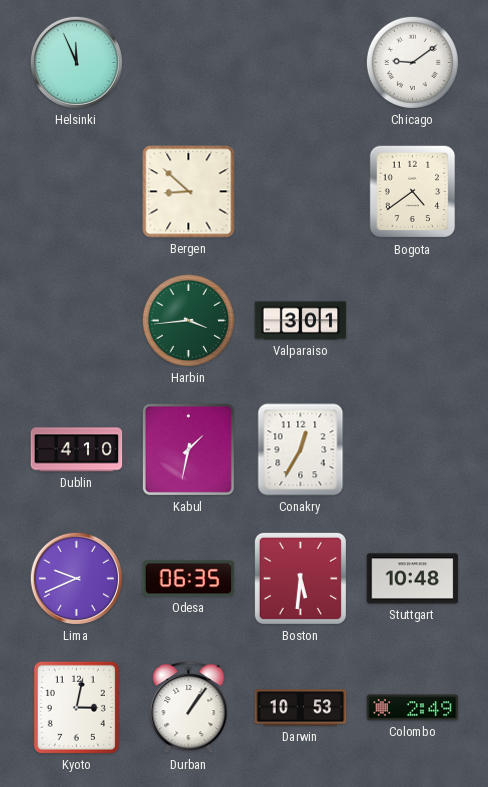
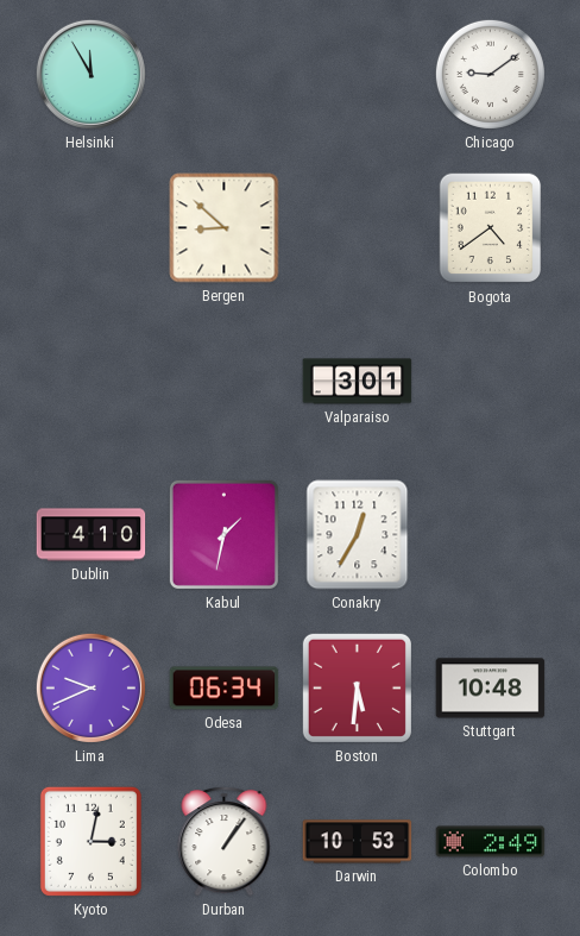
Helsinki: 11:56 -> 11:55 (90, 74)
Harbin: 3:44 -> none (188, 320)
Odesa: 06:35 -> 06:34 (225, 689)
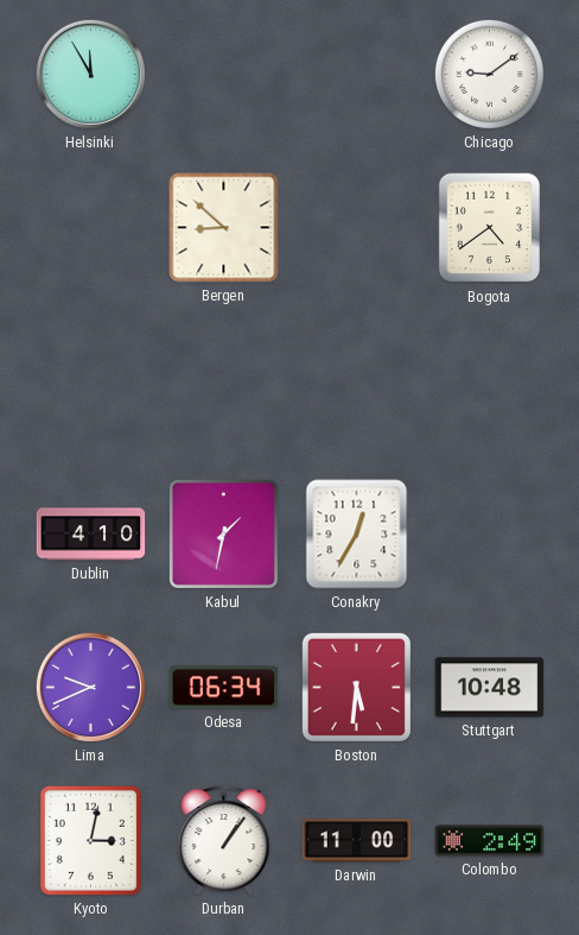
Valparaiso: 3:01 -> none (358, 382)
Darwin: 10:53 -> 11:00 (357, 841)
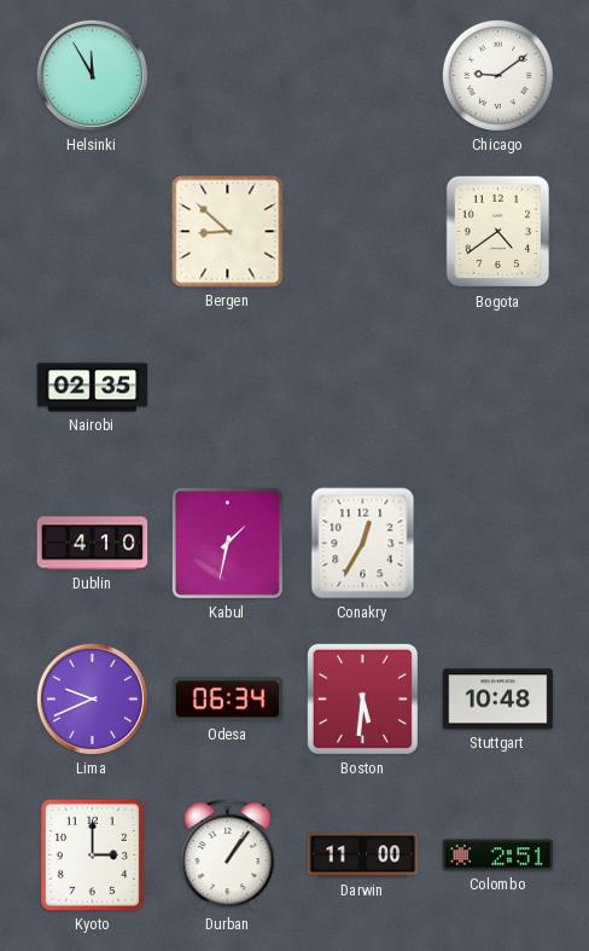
Nairobi: none -> 02:35 (93, 388)
Kyoto: 3:02 -> 3:00 (92, 854)
Colombo: 2:49 -> 2:51 (498, 856)
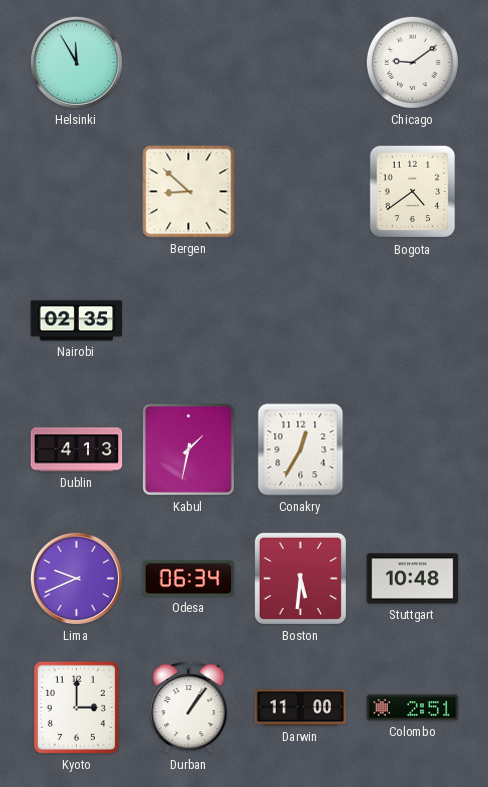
Dublin: 4:10 -> 4:13 (77, 450)
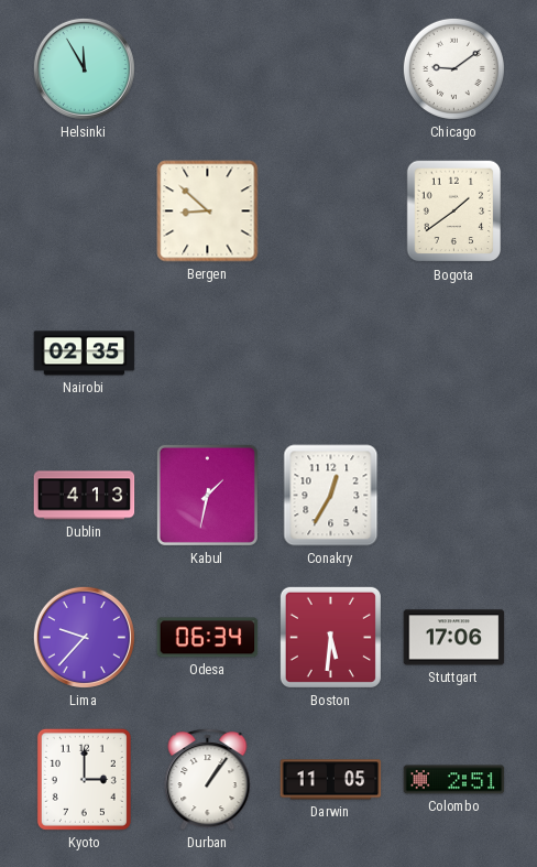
Bogota: 4:39 -> 1:39 (454, 212)
Lima: 9:41 -> 9:37 (84, 637)
Stuttgart: 10:48 -> 17:06 (454, 638)
Darwin: 11:00 -> 11:05 (331, 780)
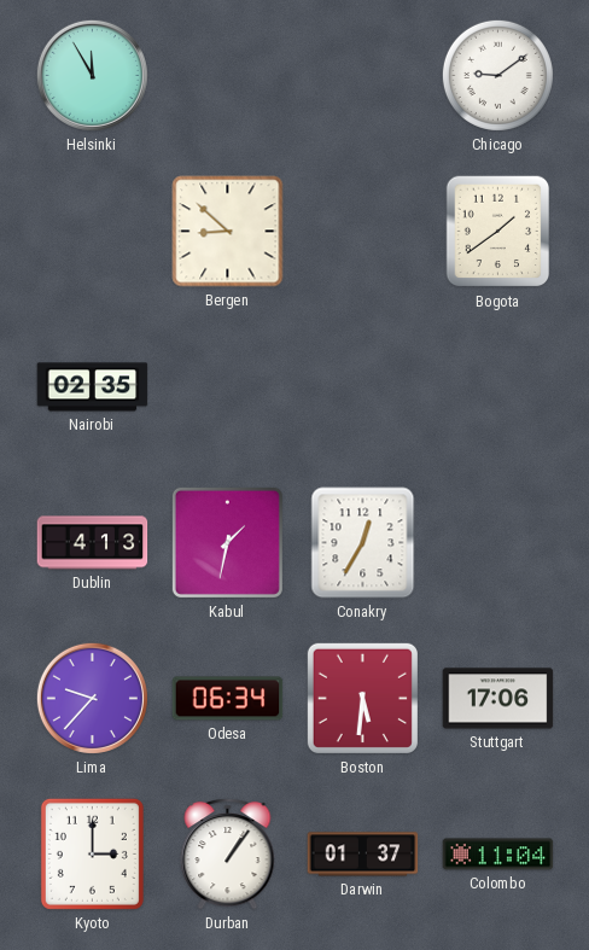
Darwin: 11:05 -> 01:37 (363, 855)
Colombo: 2:51 -> 11:04 (498, 855)
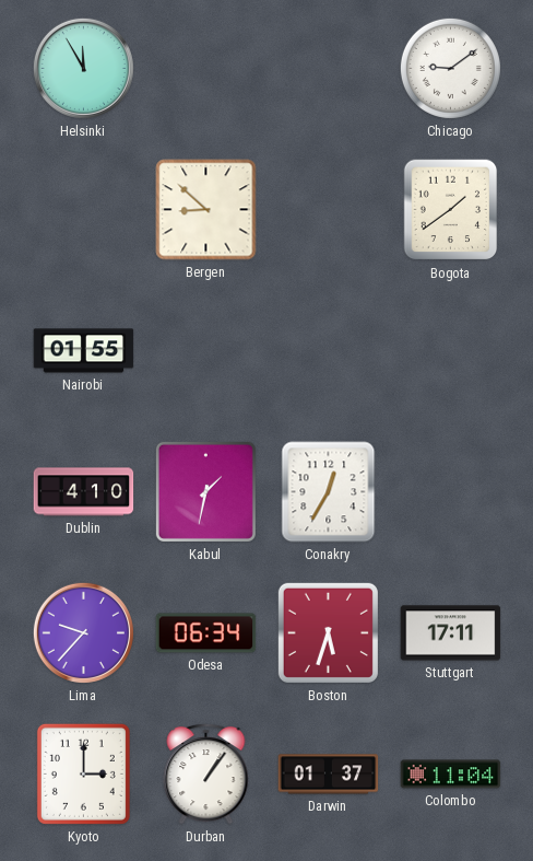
Nairobi: 02:35 -> 01:55 (84, 351)
Dublin: 4:13 -> 4:10 (84, 492)
Boston: 5:31 -> 5:33 (328, 632)
Stuttgart: 17:06 -> 17:11 (451, 633)
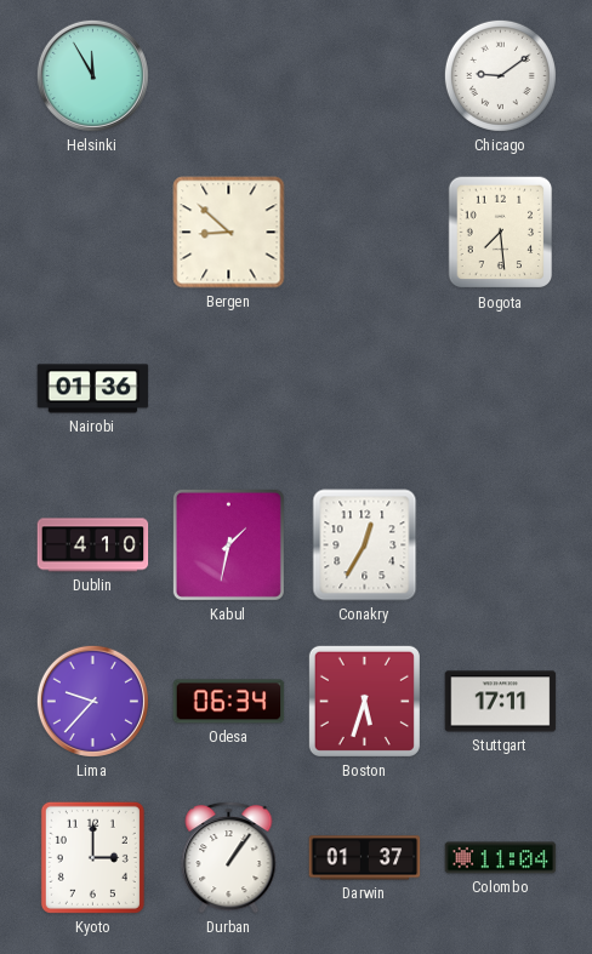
Bogota: 1:39 -> 7:29 (501, 233)
Nairobi: 01:55 -> 01:36 (93, 389)
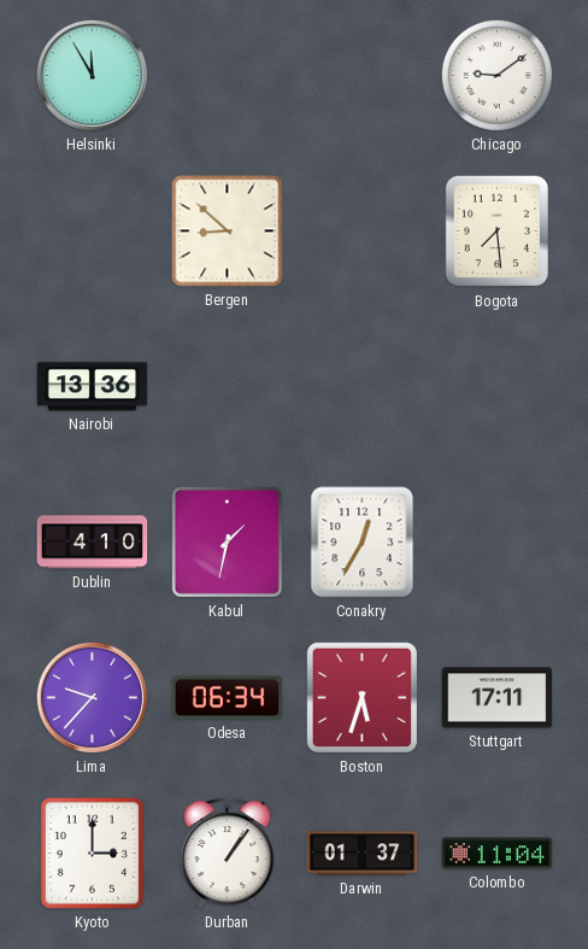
Nairobi: 01:36 -> 13:36 (93, 387)
